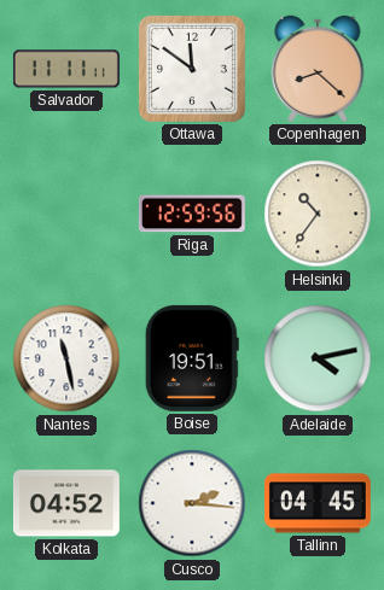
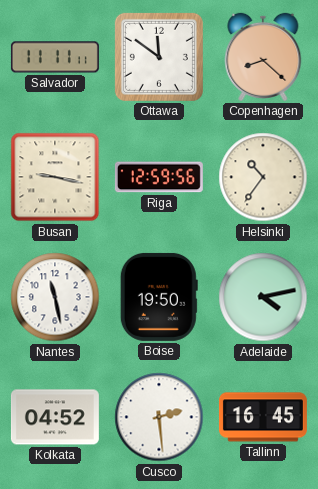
Busan: none -> 9:17 (55, 177)
Boise: 19:51 -> 19:50 (159, 297)
Cusco: 2:16 -> 2:29 (159, 417)
Tallinn: 04:45 -> 16:45 (263, 417)
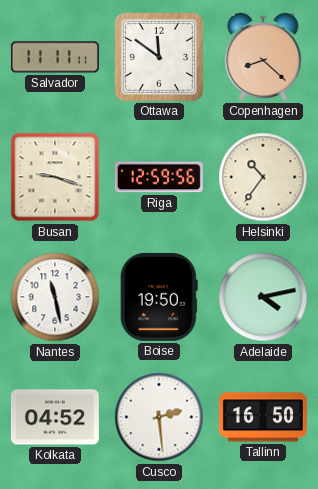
Busan: 9:17 -> 9:18 (55, 177)
Tallinn: 16:45 -> 16:50 (263, 417)
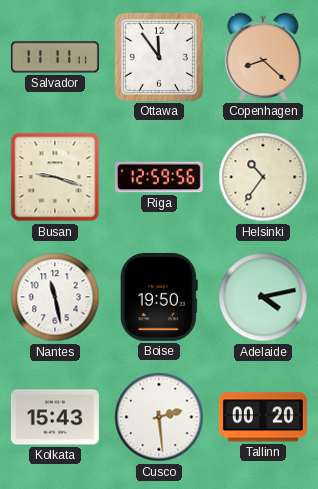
Ottawa: 11:51 -> 11:54 (159, 57)
Kolkata: 04:52 -> 15:43 (55, 417)
Tallinn: 16:50 -> 00:20 (263, 417)
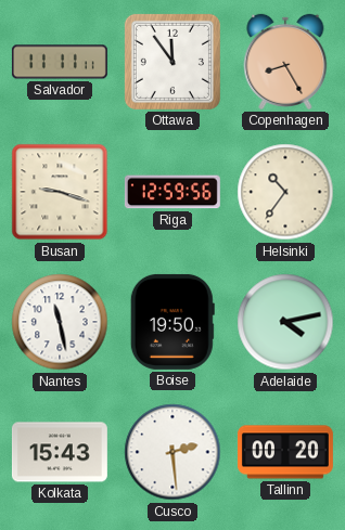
Copenhagen: 8:22 -> 8:25 (285, 62)
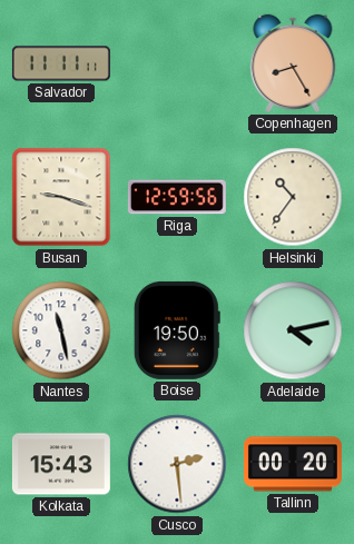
Ottawa: 11:54 -> none (173, 62)
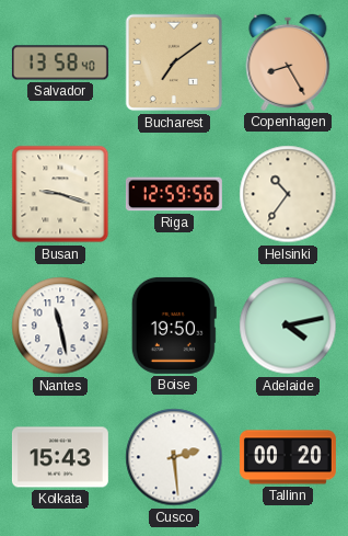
Salvador: 11:11 -> 13:58 (60, 62)
Bucharest: none -> 7:09 (174, 62)
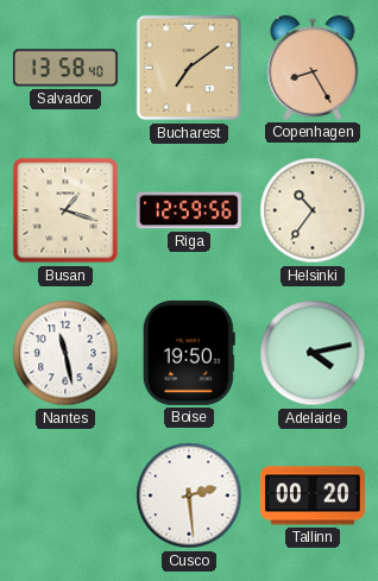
Busan: 9:18 -> 1:18 (65, 210)
Kolkata: 15:43 -> none (60, 457)
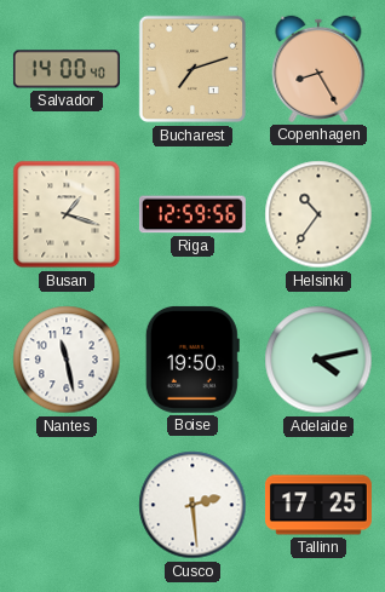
Salvador: 13:58 -> 14:00 (67, 69)
Bucharest: 7:09 -> 7:12 (192, 69)
Tallinn: 00:20 -> 17:25 (318, 505)
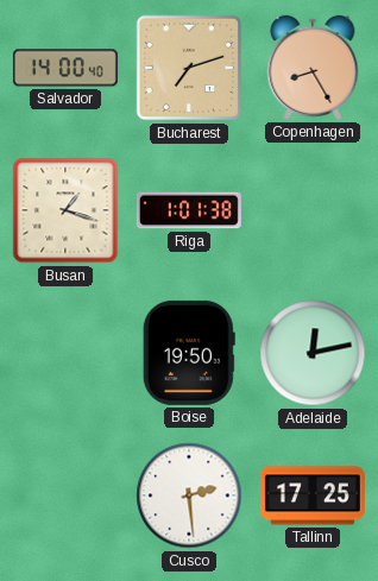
Riga: 12:59 -> 1:01 (189, 210)
Helsinki: 10:36 -> none (318, 214)
Nantes: 11:28 -> none (67, 360)
Adelaide: 4:13 -> 12:13 (313, 353)
